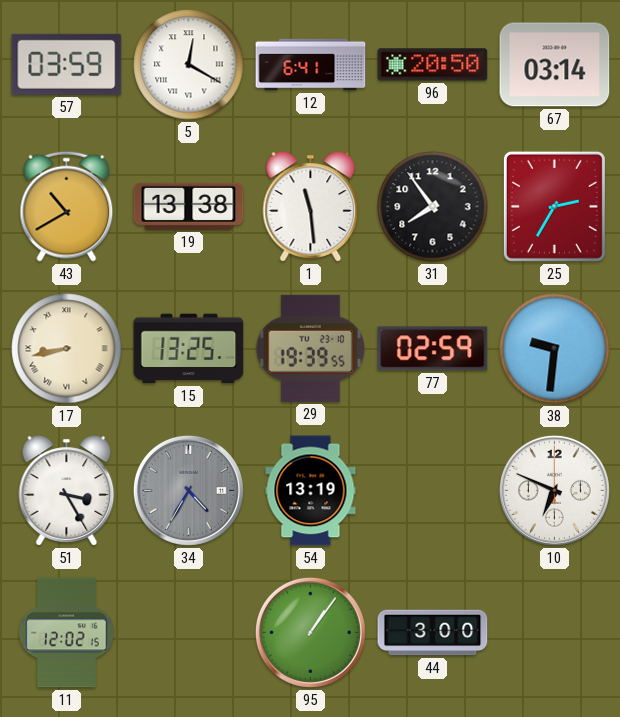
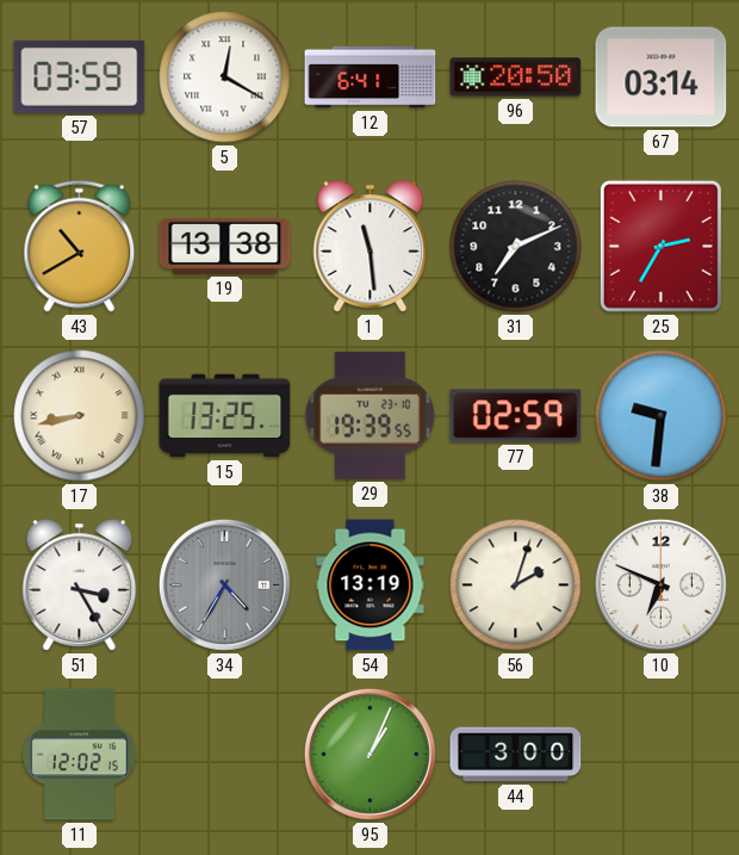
31: 7:54 -> 7:11 (516, 247)
56: none -> 2:03 (516, 586)
95: 1:06 -> 1:04 (369, 754)
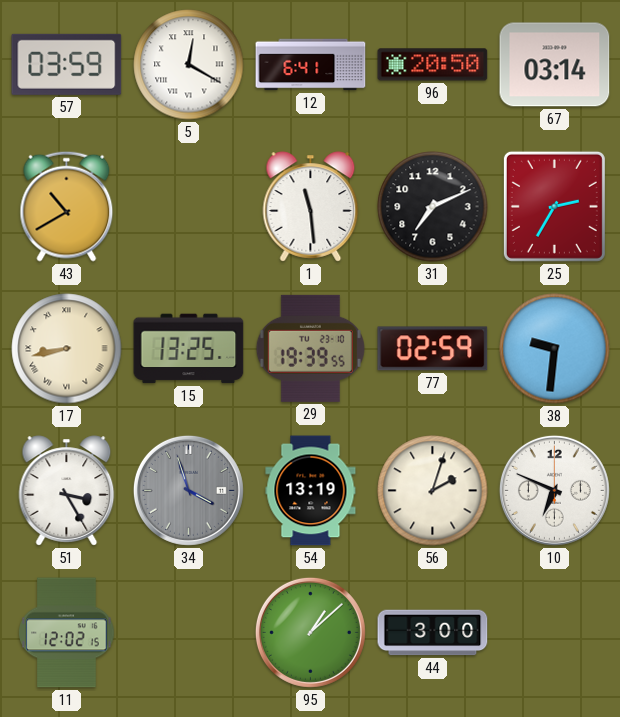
19: 13:38 -> none (225, 246)
34: 4:35 -> 3:57 (188, 490)
95: 1:04 -> 1:08 (310, 632)
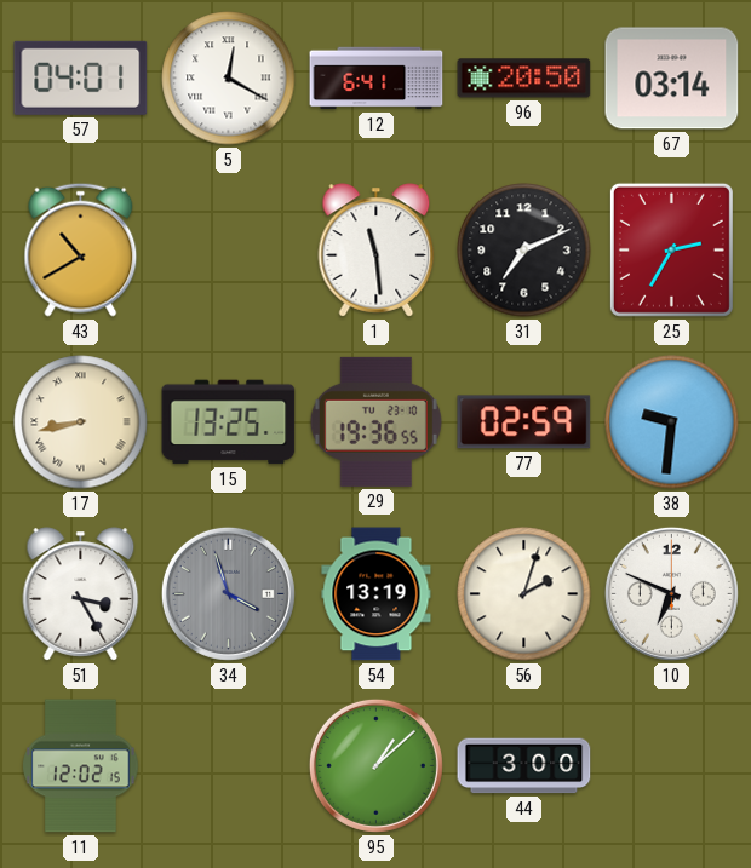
57: 03:59 -> 04:01 (81, 77)
29: 19:39 -> 19:36 (375, 421)
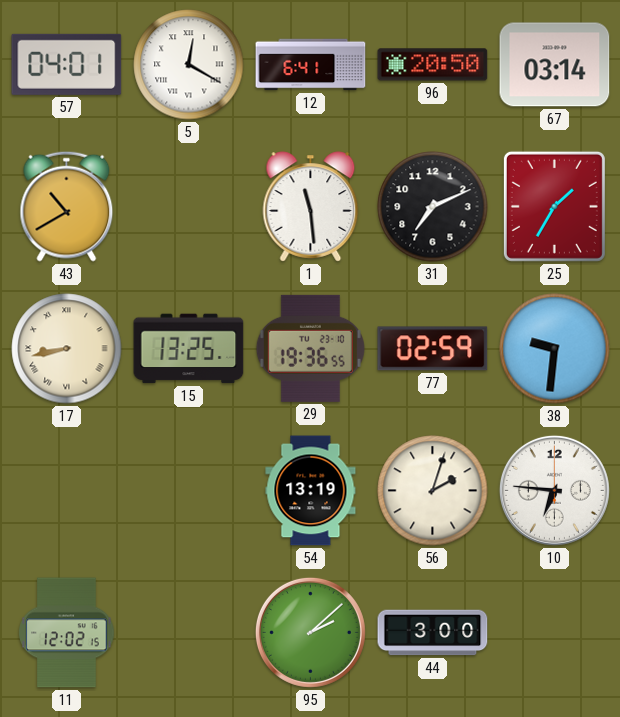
25: 2:35 -> 1:35 (554, 206)
51: 3:25 -> none (81, 594)
34: 3:57 -> none (228, 593)
10: 6:49 -> 6:46 (554, 490)
95: 1:08 -> 2:08 (310, 632)
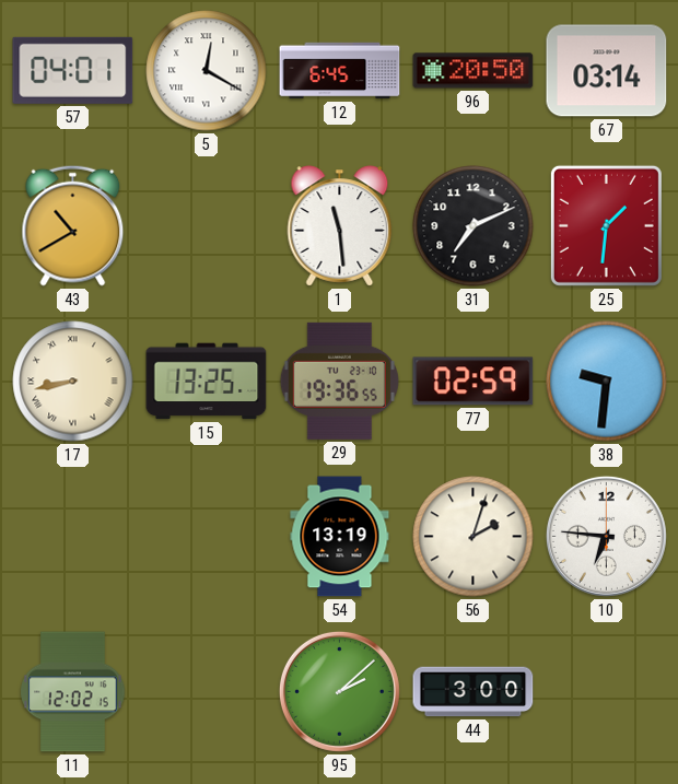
12: 6:41 -> 6:45 (340, 71)
25: 1:35 -> 1:31 (606, 225)
